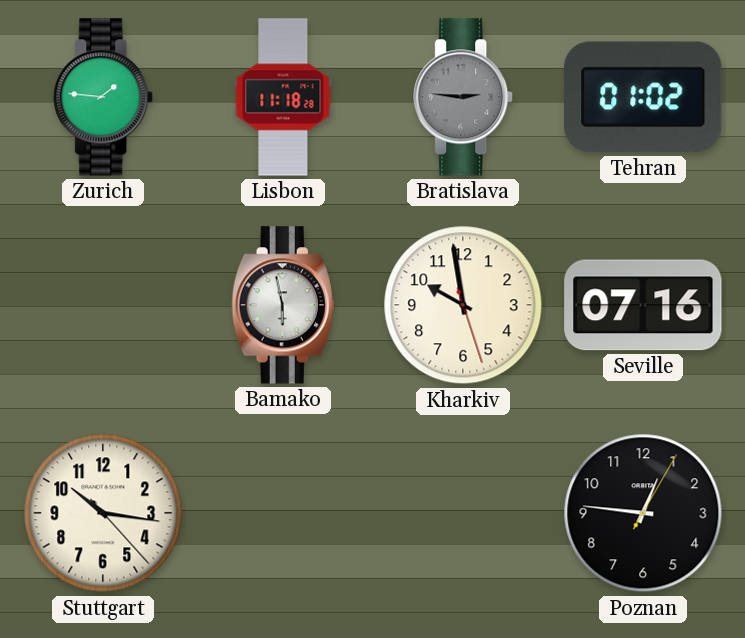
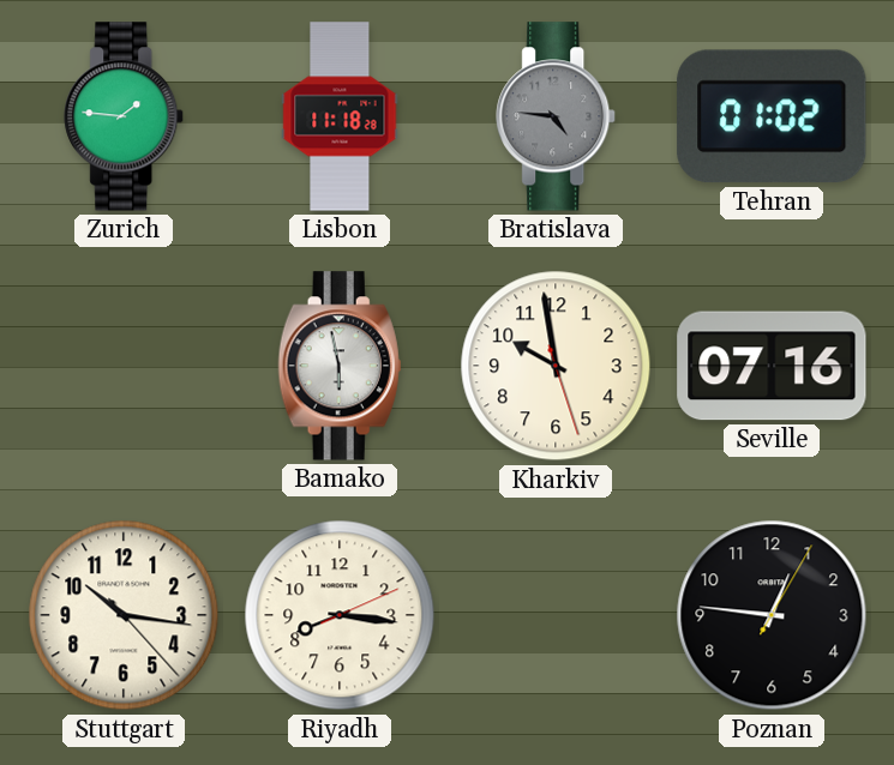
Bratislava: 2:46 -> 4:46 (557, 116)
Riyadh: none -> 8:16 (340, 615)
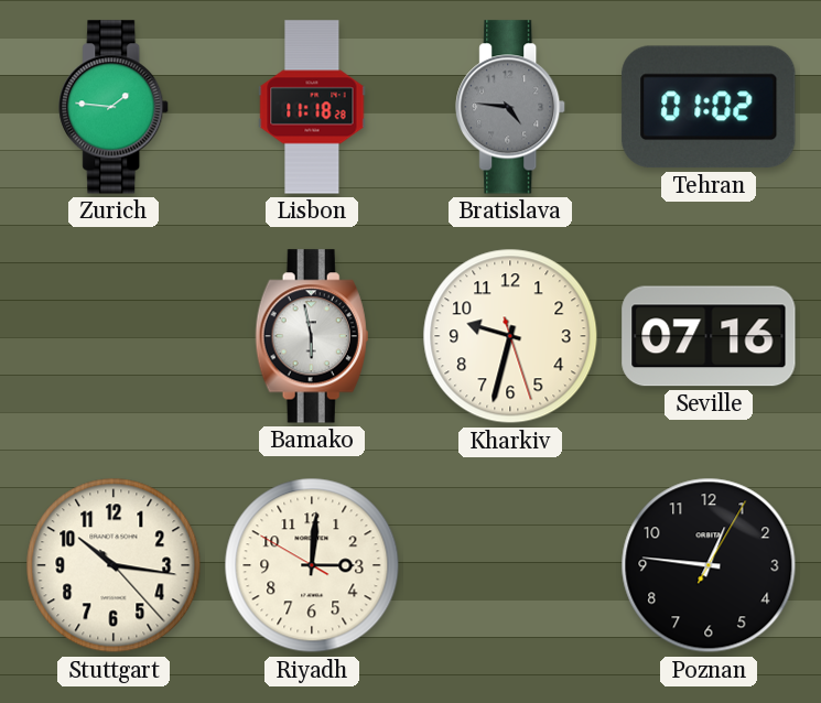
Kharkiv: 9:58 -> 9:32 (510, 336)
Riyadh: 8:16 -> 3:00 (312, 565)
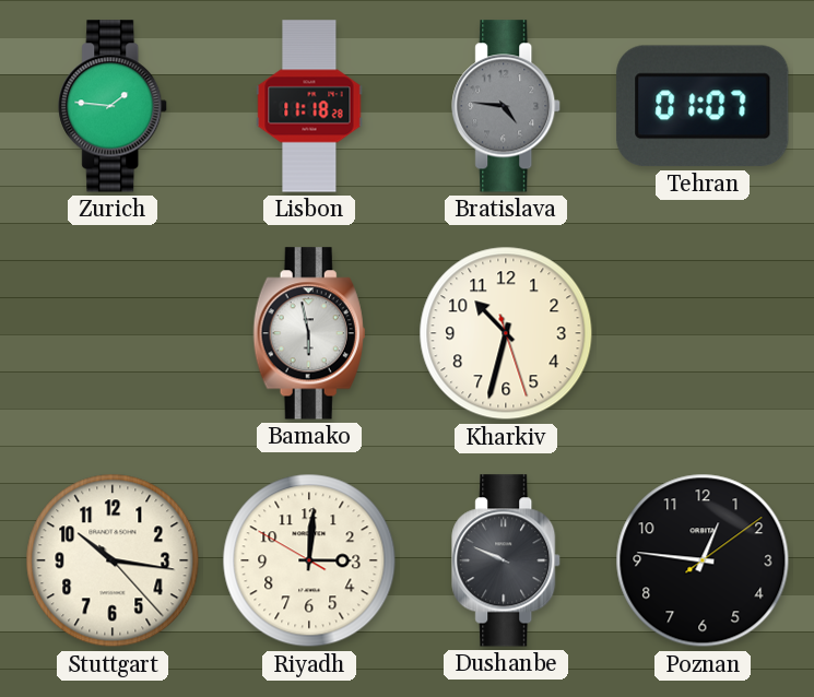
Tehran: 01:02 -> 01:07 (703, 106)
Kharkiv: 9:32 -> 10:32 (506, 333)
Seville: 07:16 -> none (709, 336)
Dushanbe: none -> 9:49 (507, 560)
Poznan: 12:46:05 -> 12:46:09 (703, 560)
